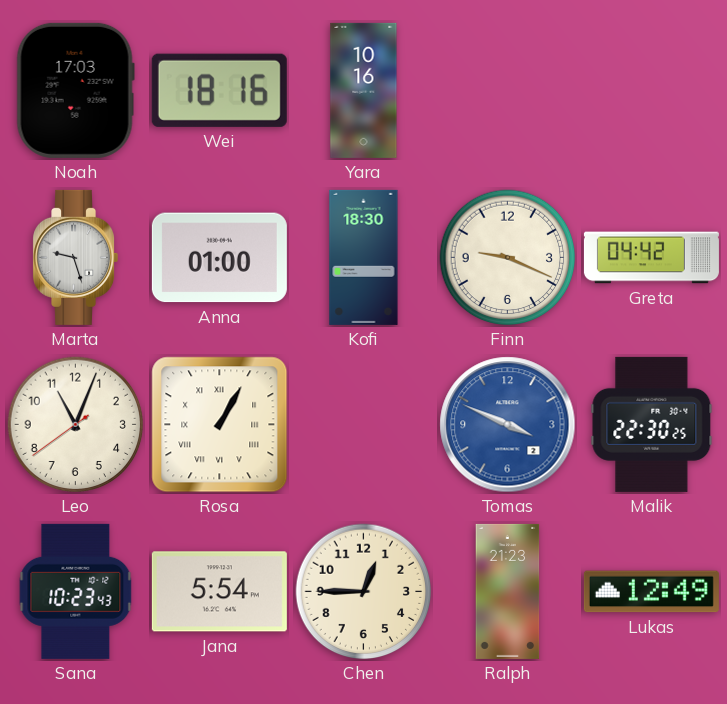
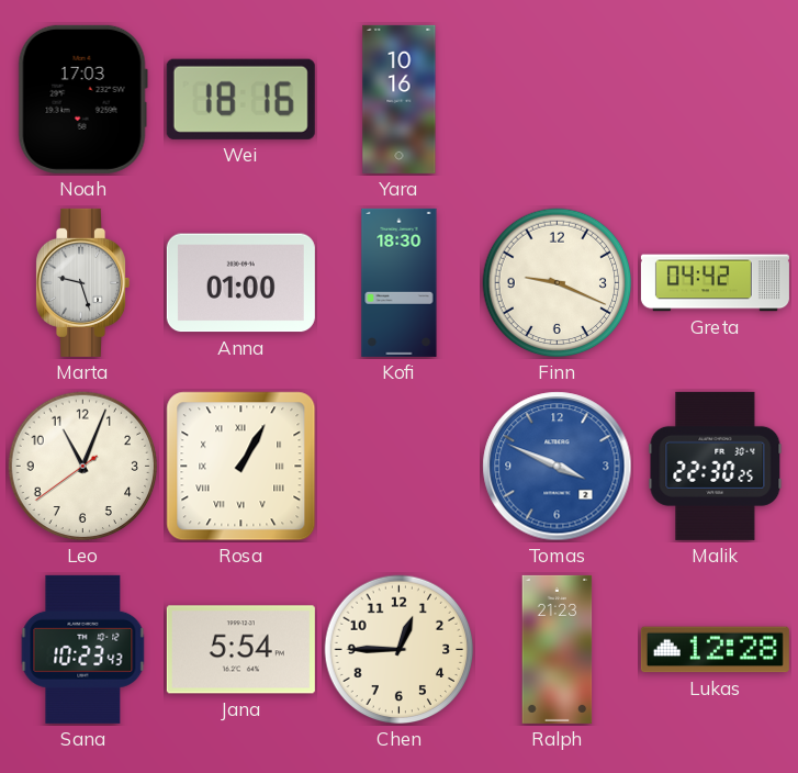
Lukas: 12:49 -> 12:28 (715, 650)
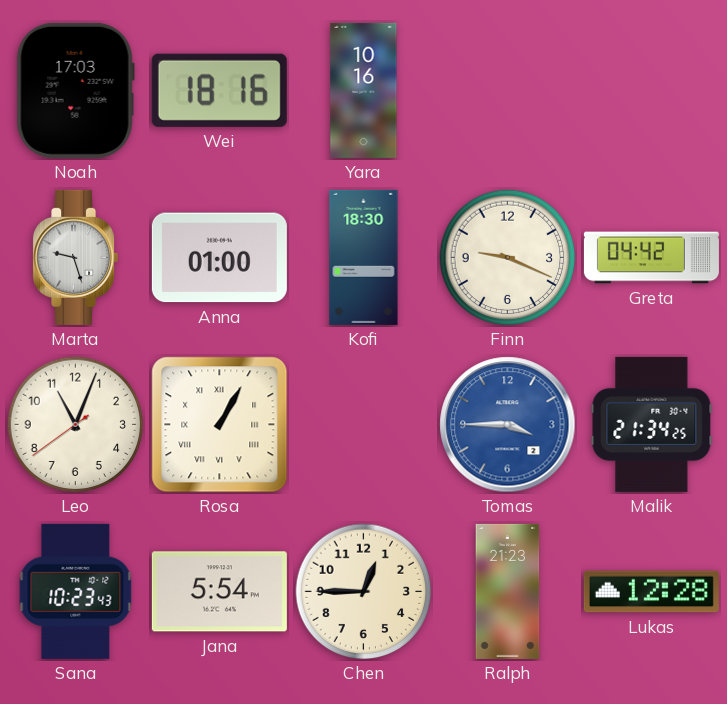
Tomas: 3:49 -> 3:45 (508, 425)
Malik: 22:30 -> 21:34 (652, 424)
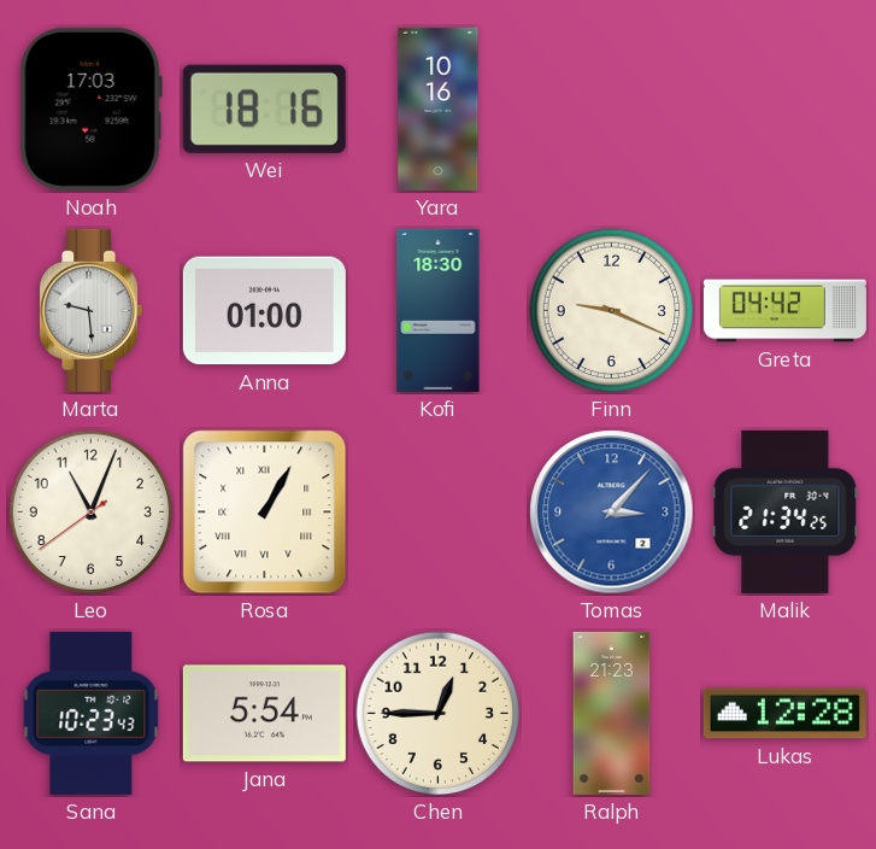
Marta: 9:27 -> 9:29 (92, 310)
Tomas: 3:45 -> 3:07 (612, 513)
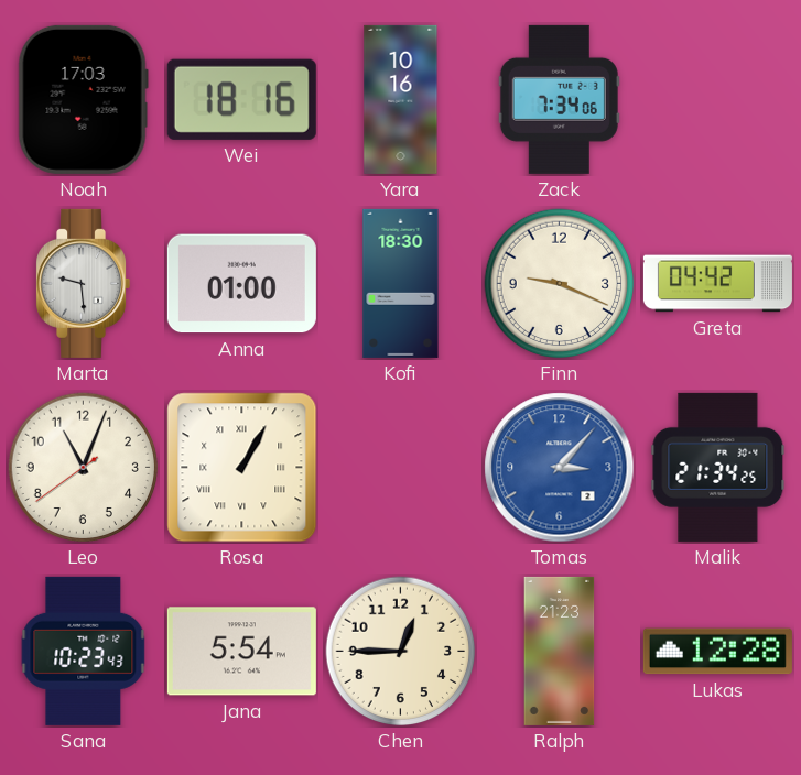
Zack: none -> 7:34 (559, 99)
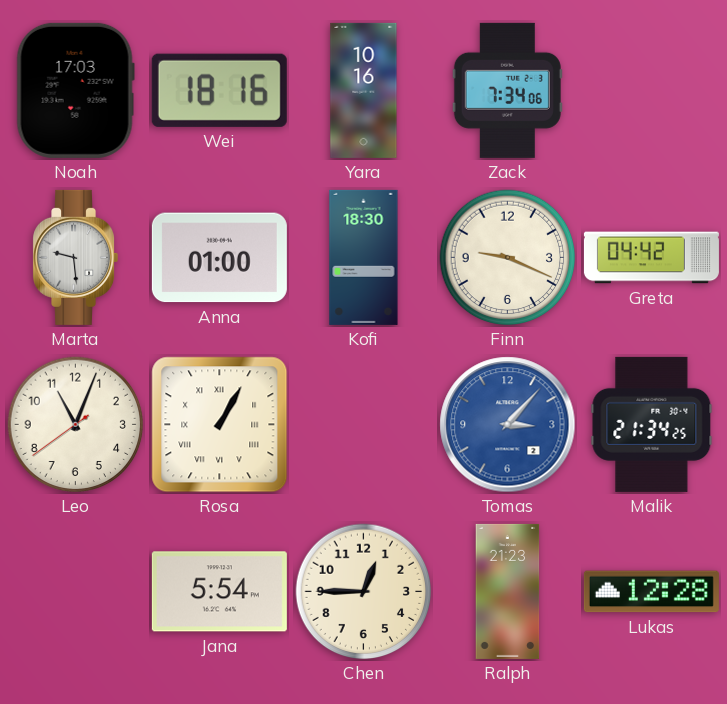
Sana: 10:23 -> none (84, 651)
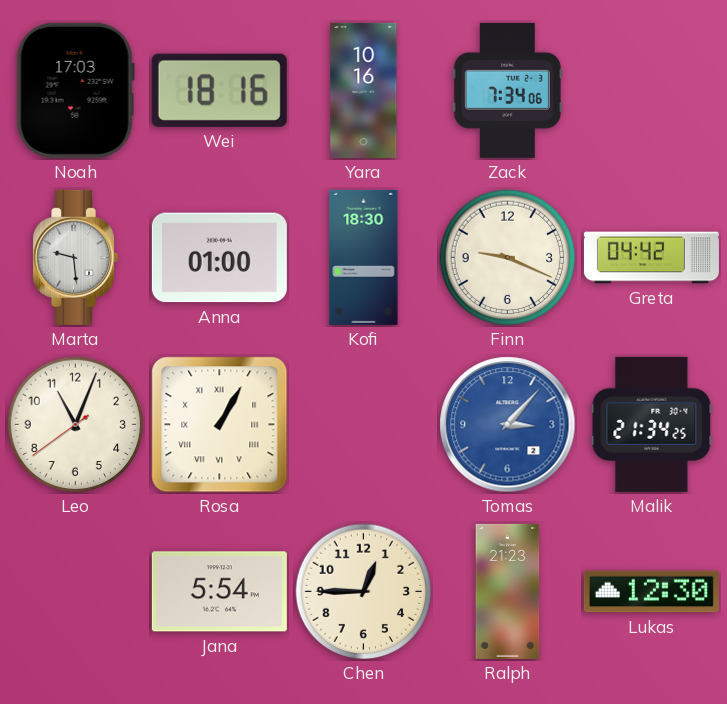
Lukas: 12:28 -> 12:30 (651, 592)
